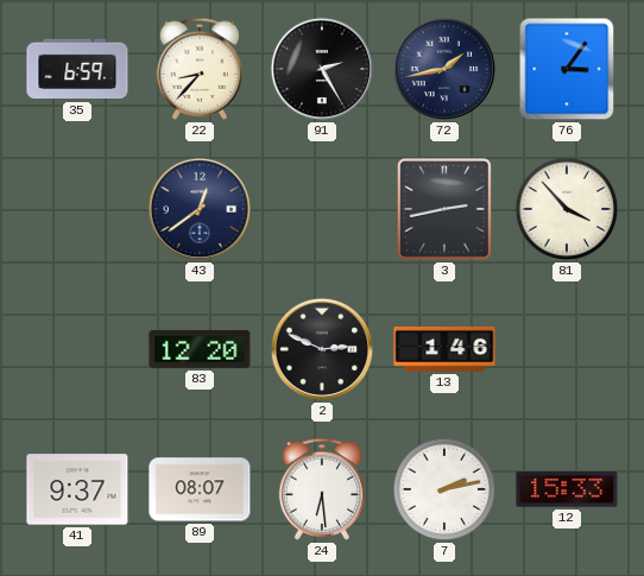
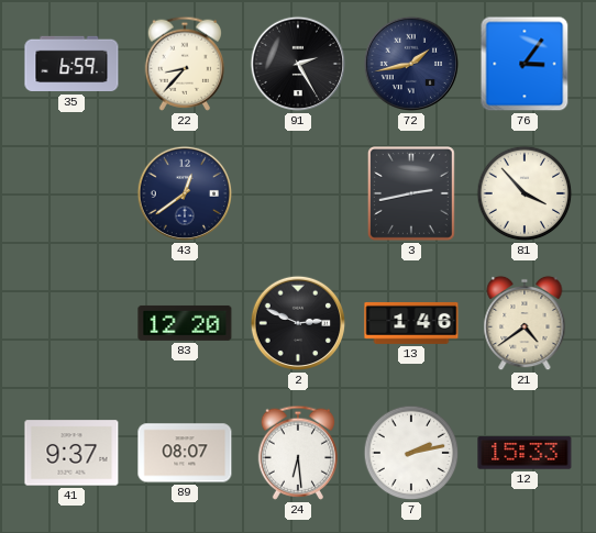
21: none -> 4:39 (525, 323)
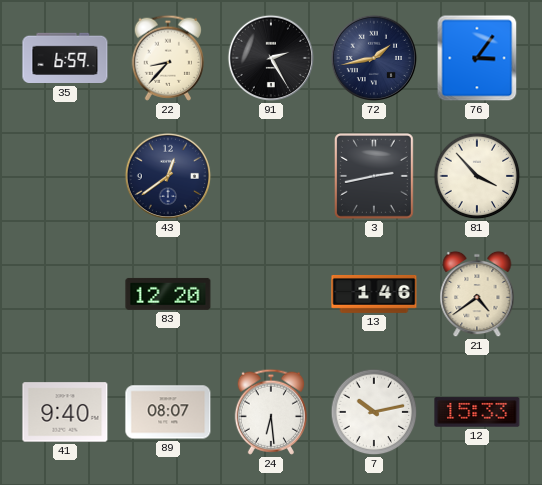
2: 2:49 -> none (298, 323)
41: 9:37 -> 9:40 (65, 412)
7: 2:13 -> 10:13 (374, 412)
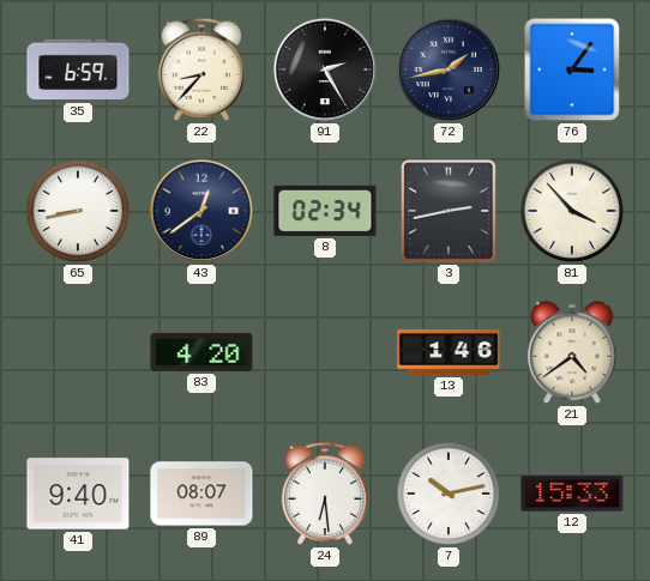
65: none -> 8:43 (78, 211)
8: none -> 02:34 (325, 211)
83: 12:20 -> 4:20 (201, 352)
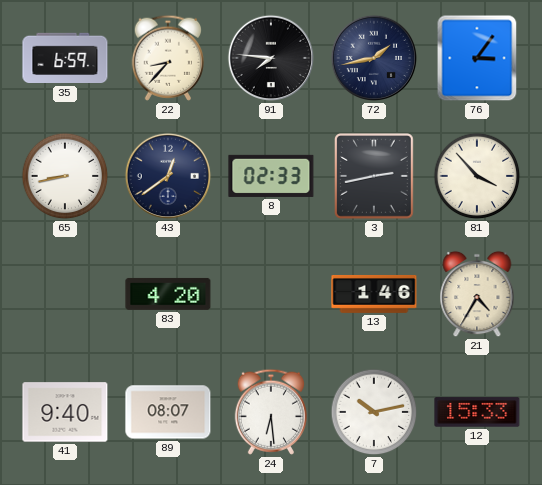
91: 2:25 -> 7:46 (271, 58)
8: 02:34 -> 02:33 (271, 176)
21: 4:39 -> 4:35 (477, 294)
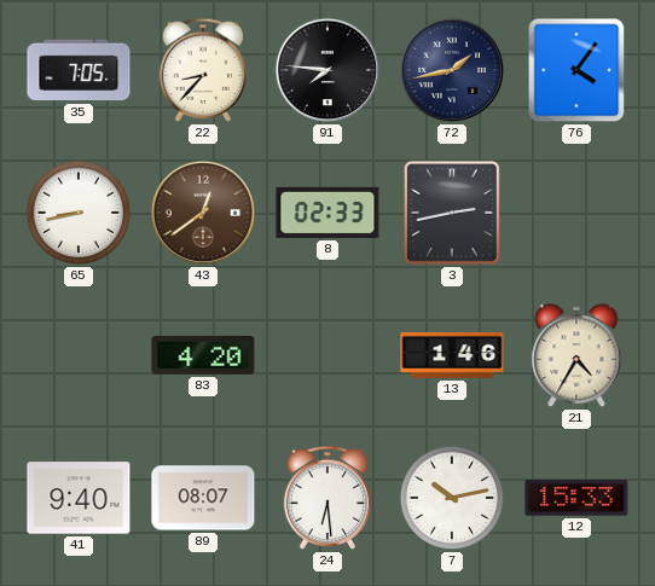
35: 6:59 -> 7:05 (79, 70)
76: 3:06 -> 4:06 (576, 70)
43 dial: navy -> brown (203, 213)
81: 3:53 -> none (477, 176)
